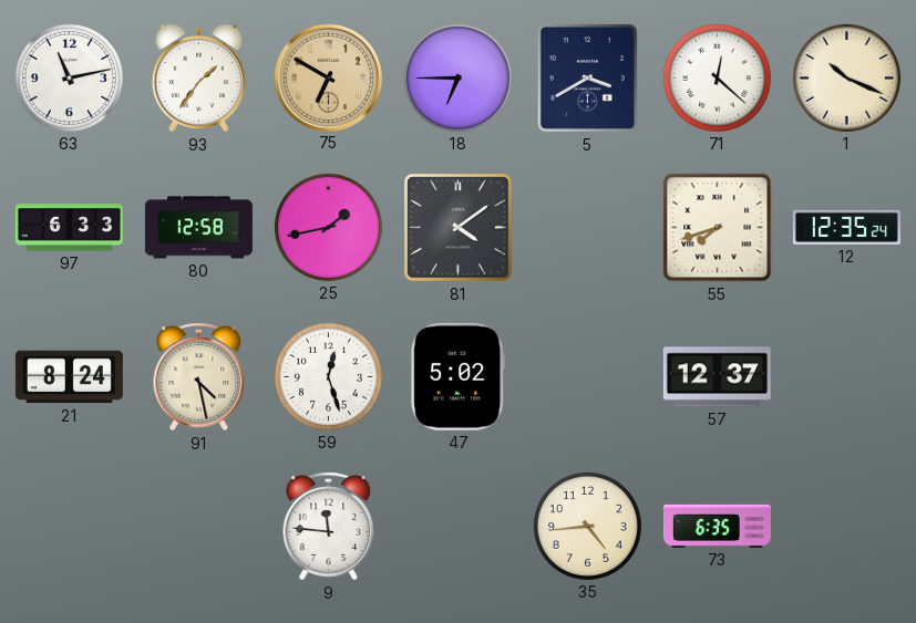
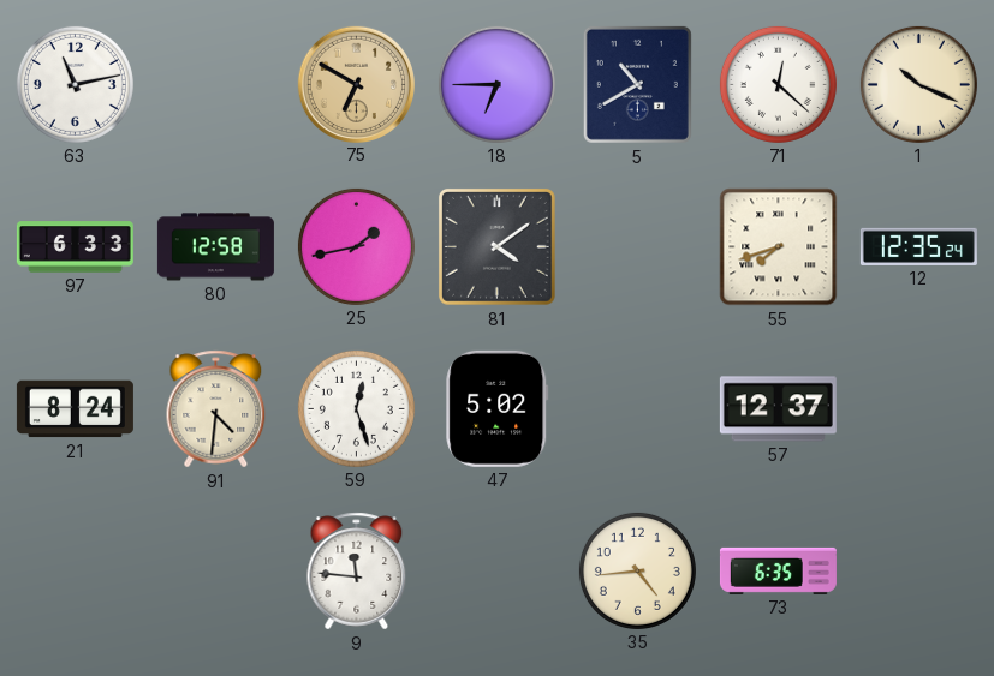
93: 1:36 -> none (198, 79)
5: 3:40 -> 10:40 (637, 84)
91: 4:28 -> 4:31 (216, 409)
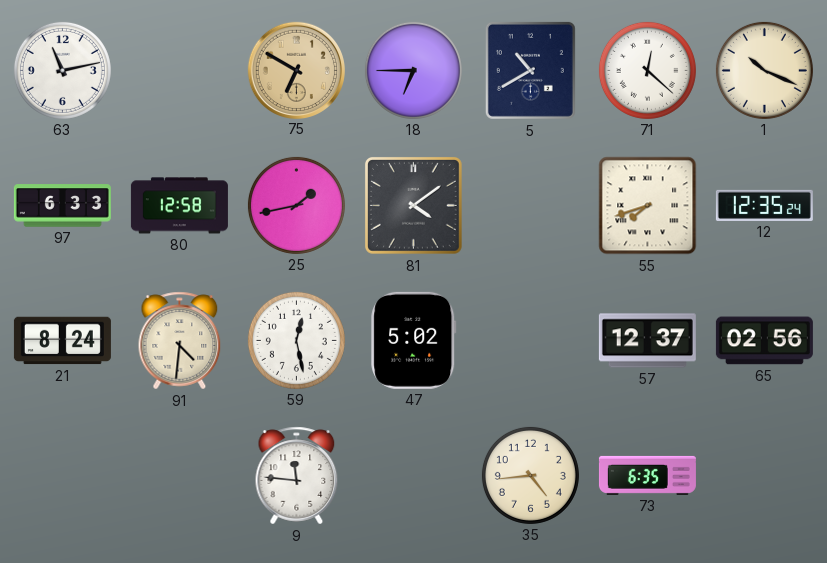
59: 12:27 -> 12:28 (296, 340)
65: none -> 02:56 (764, 341)
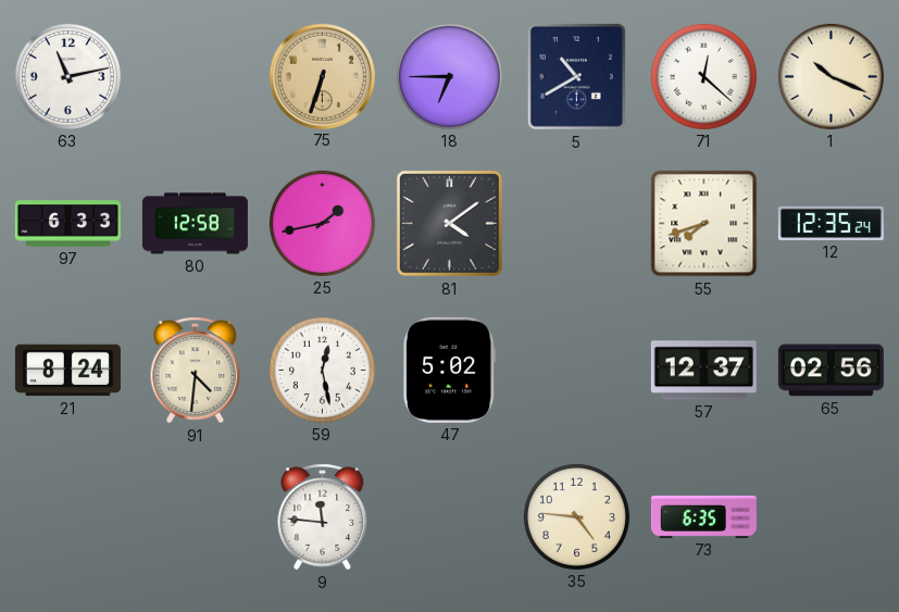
75: 6:50 -> 6:33 (322, 76)
35: 4:44 -> 4:46 (576, 516)
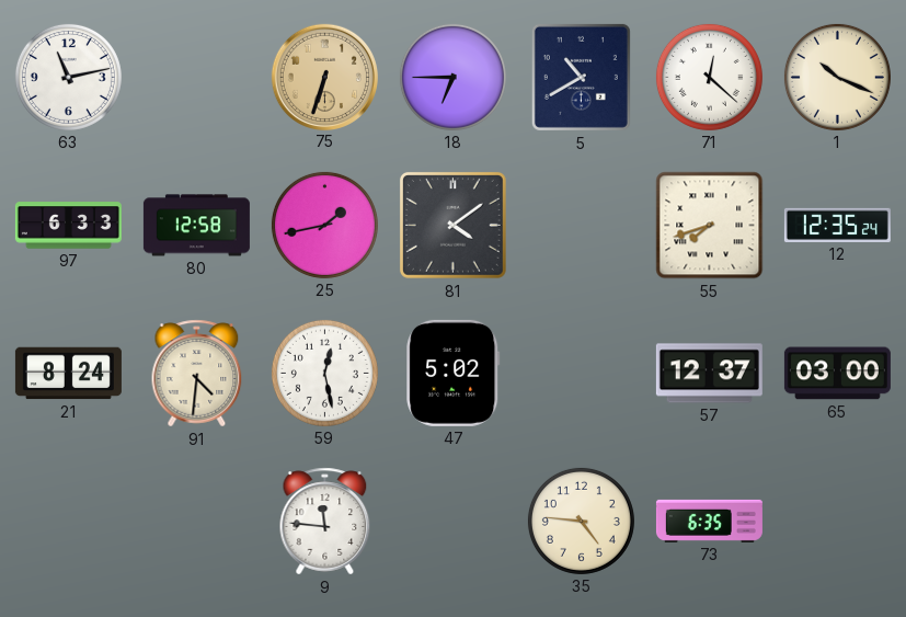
65: 02:56 -> 03:00 (837, 374)
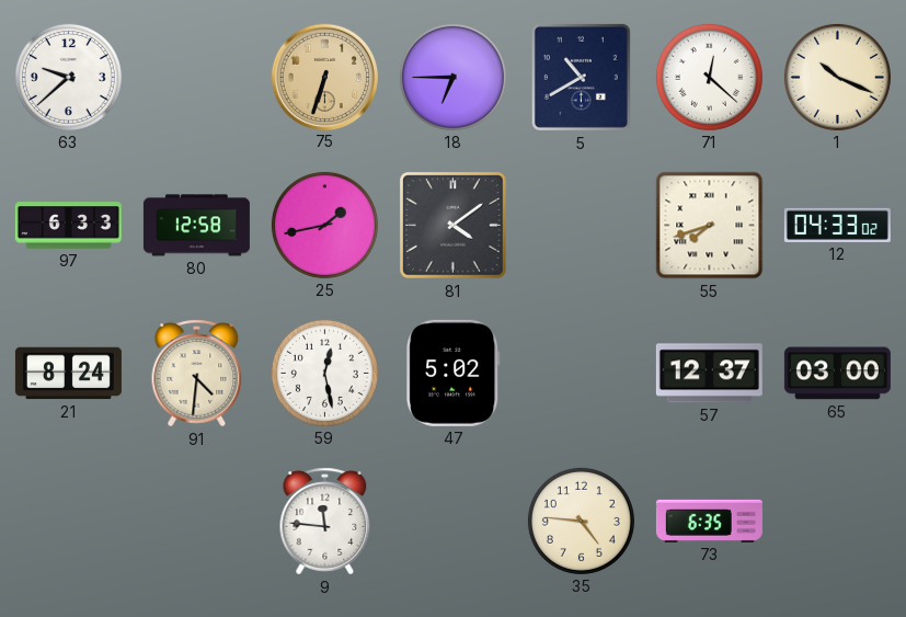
63: 11:13 -> 9:38 (68, 77)
12: 12:35 -> 04:33 (837, 225)
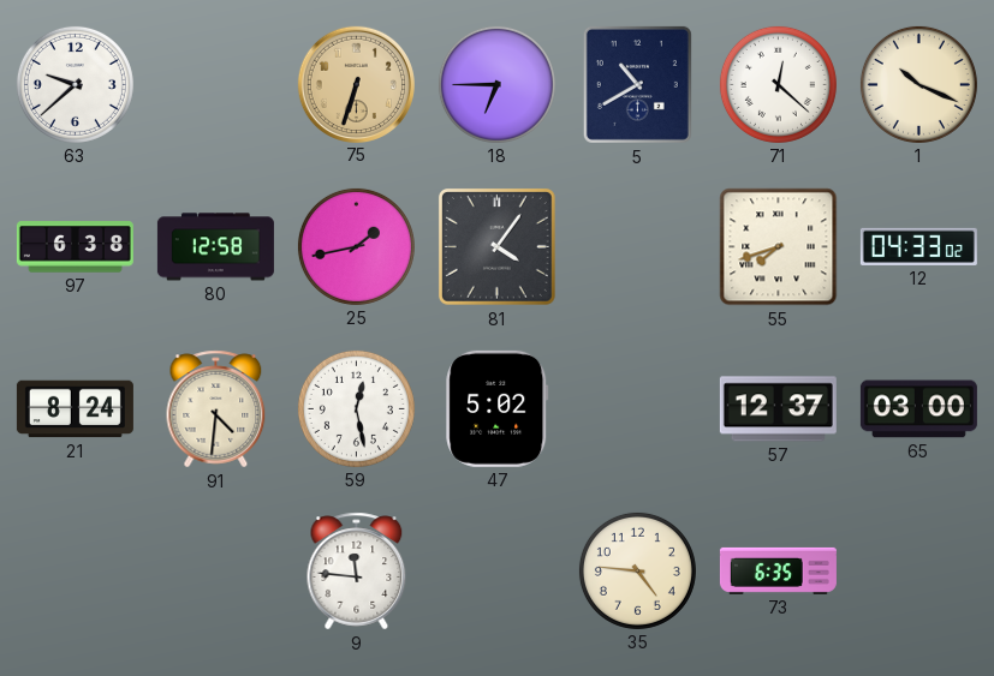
97: 6:33 -> 6:38 (75, 247)
81: 4:09 -> 4:06 (496, 246)
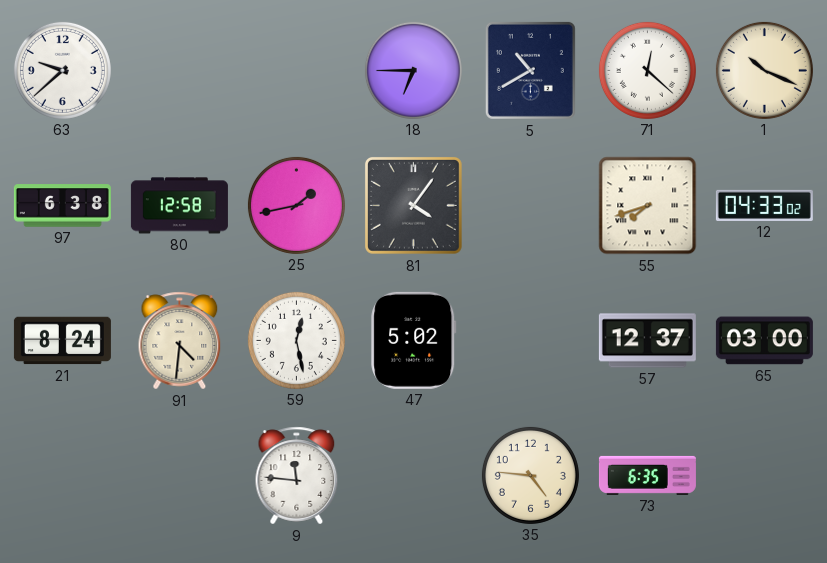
75: 6:33 -> none (356, 84)
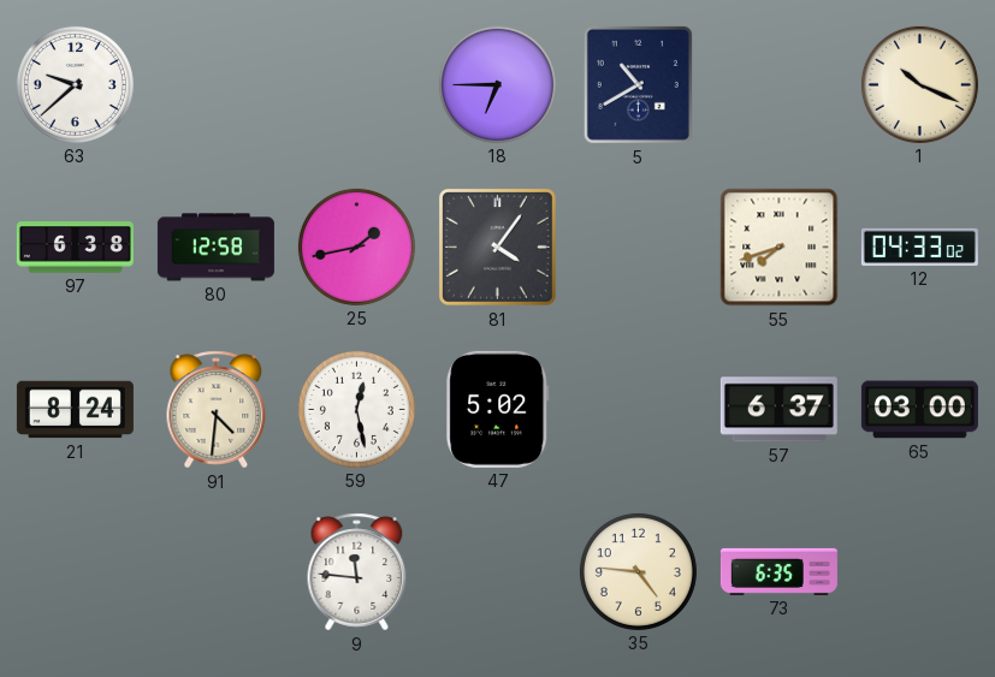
71: 12:22 -> none (647, 70)
57: 12:37 -> 6:37 (778, 410)
